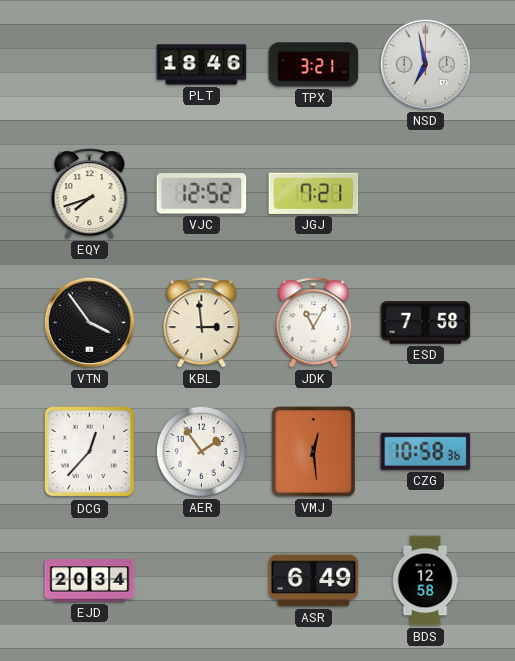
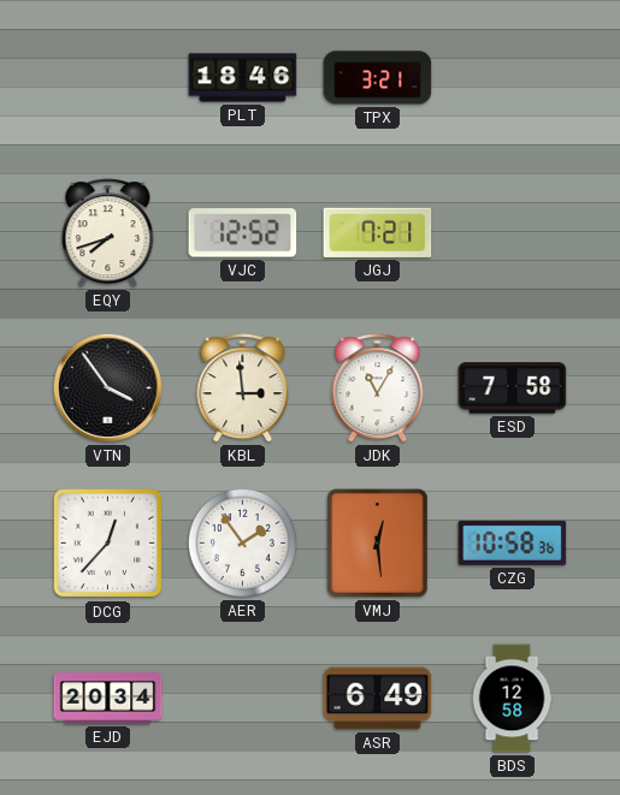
NSD: 6:58 -> none (425, 64)
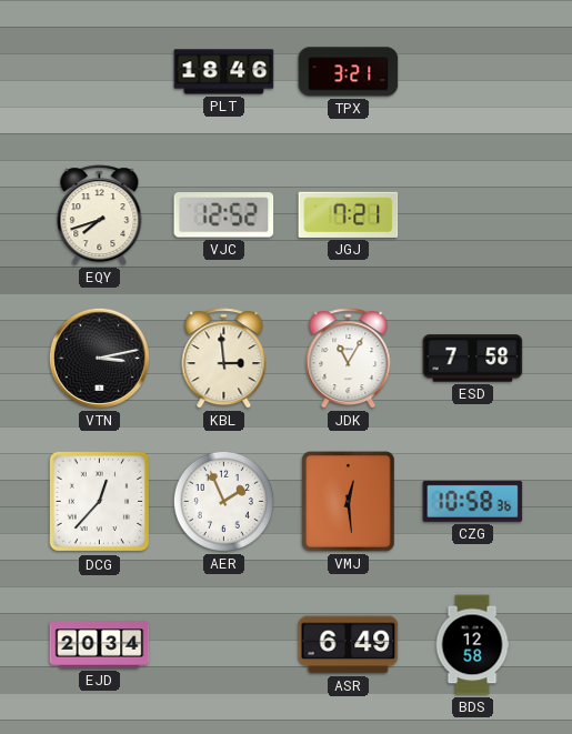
VTN: 3:54 -> 3:13 (99, 358)
AER: 1:54 -> 1:56 (223, 501)
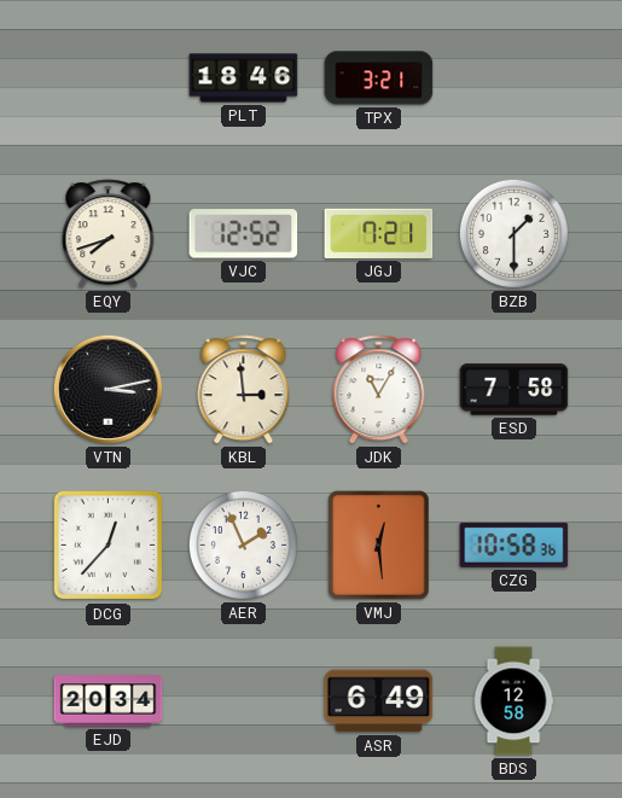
BZB: none -> 1:30 (513, 233)
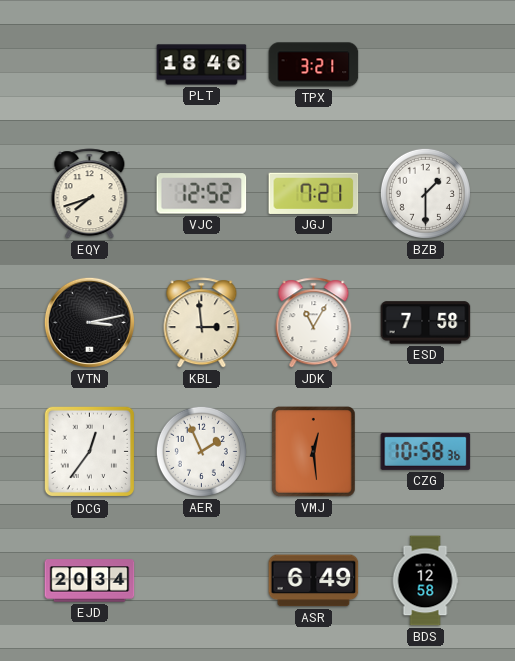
DCG: 12:37 -> 12:36 (90, 452)
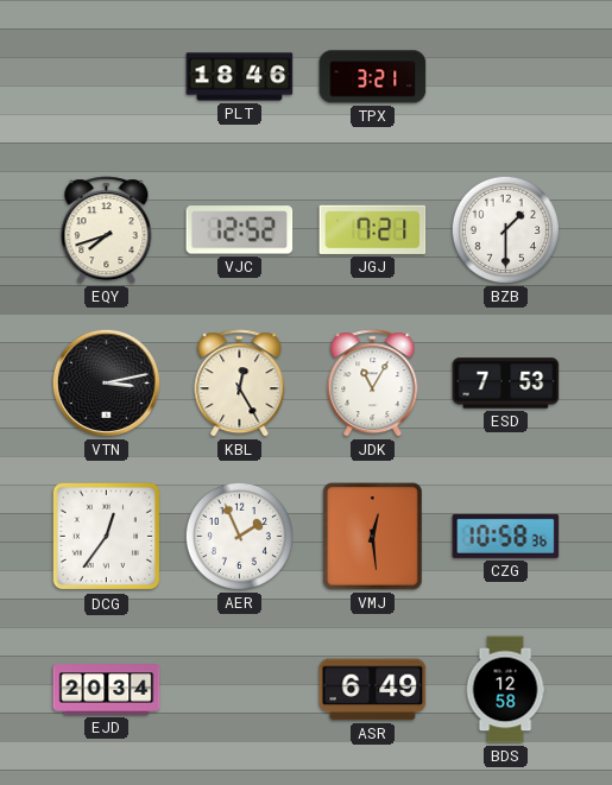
KBL: 2:59 -> 12:25 (240, 384)
ESD: 7:58 -> 7:53 (506, 384)
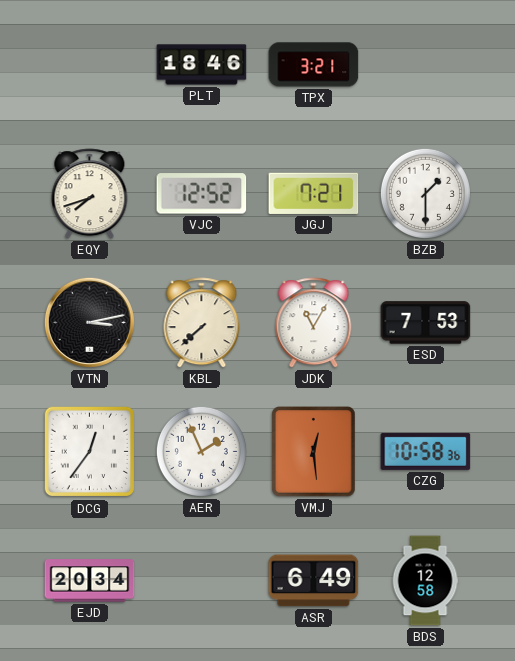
KBL: 12:25 -> 7:38 (202, 323)
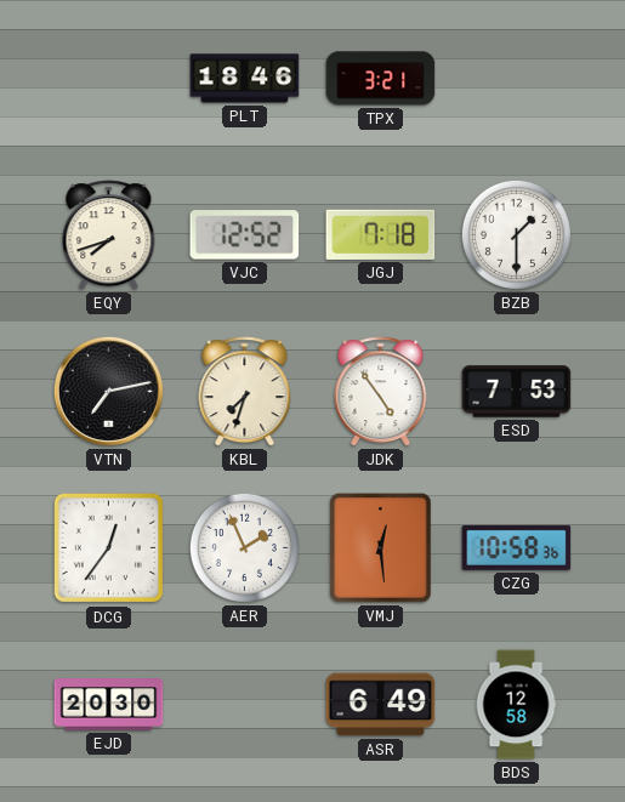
JGJ: 7:21 -> 7:18 (381, 234)
VTN: 3:13 -> 7:13 (108, 391)
KBL: 7:38 -> 7:33 (245, 392)
JDK: 11:05 -> 4:54 (381, 392)
EJD: 20:34 -> 20:30 (109, 705)
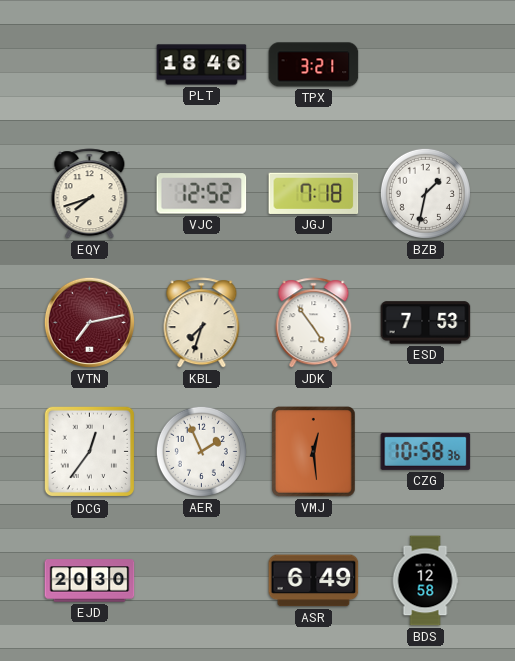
BZB: 1:30 -> 1:32 (425, 193)
VTN dial: black -> burgundy (89, 322)
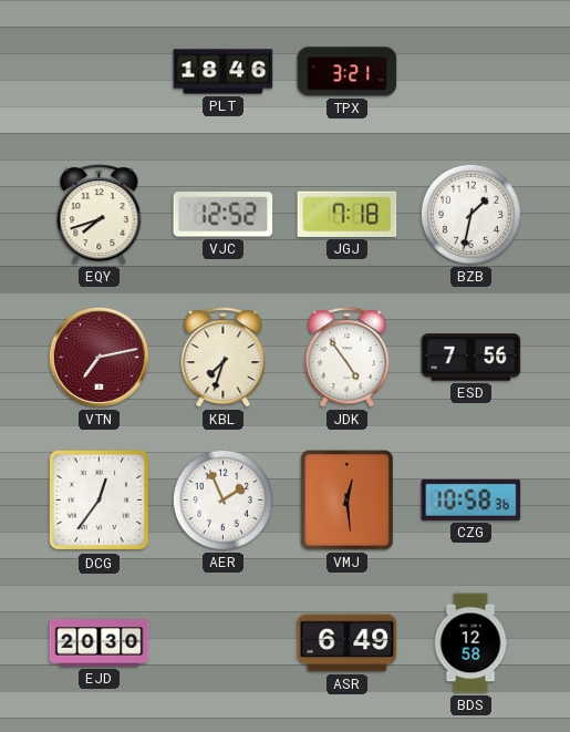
ESD: 7:53 -> 7:56 (471, 358)
